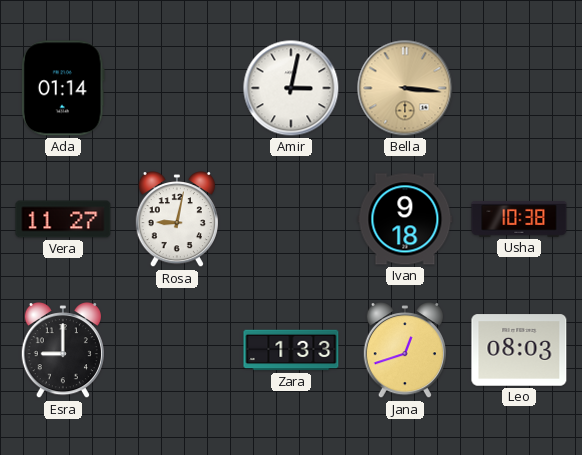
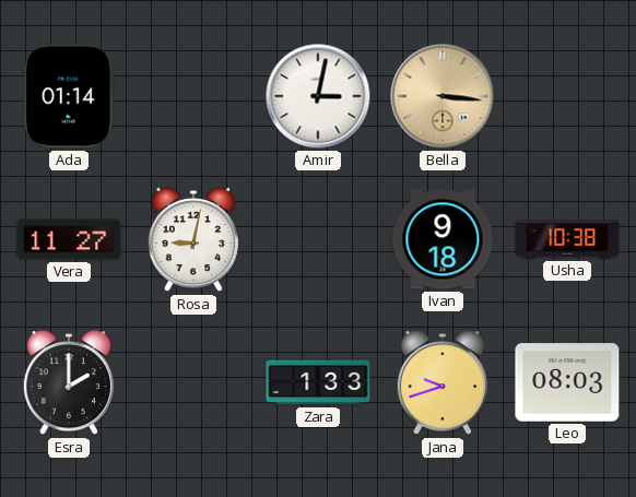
Esra: 9:00 -> 2:00 (69, 383)
Jana: 12:42 -> 9:42 (443, 383)
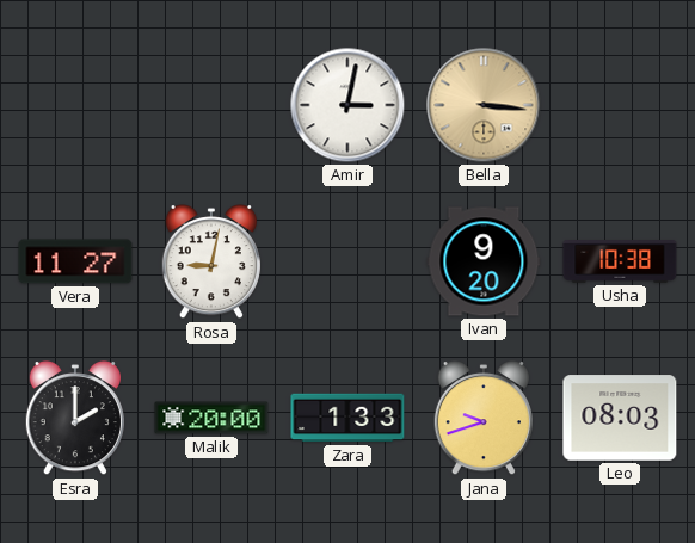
Ada: 01:14 -> none (69, 96)
Ivan: 9:18 -> 9:20 (484, 261)
Malik: none -> 20:00 (211, 418)
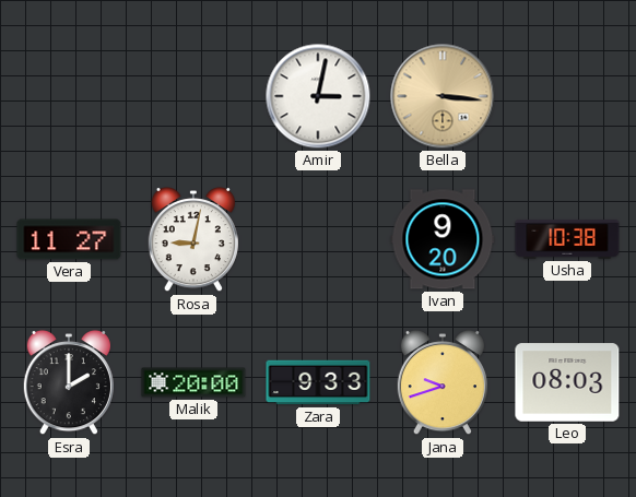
Zara: 1:33 -> 9:33 (318, 382)
